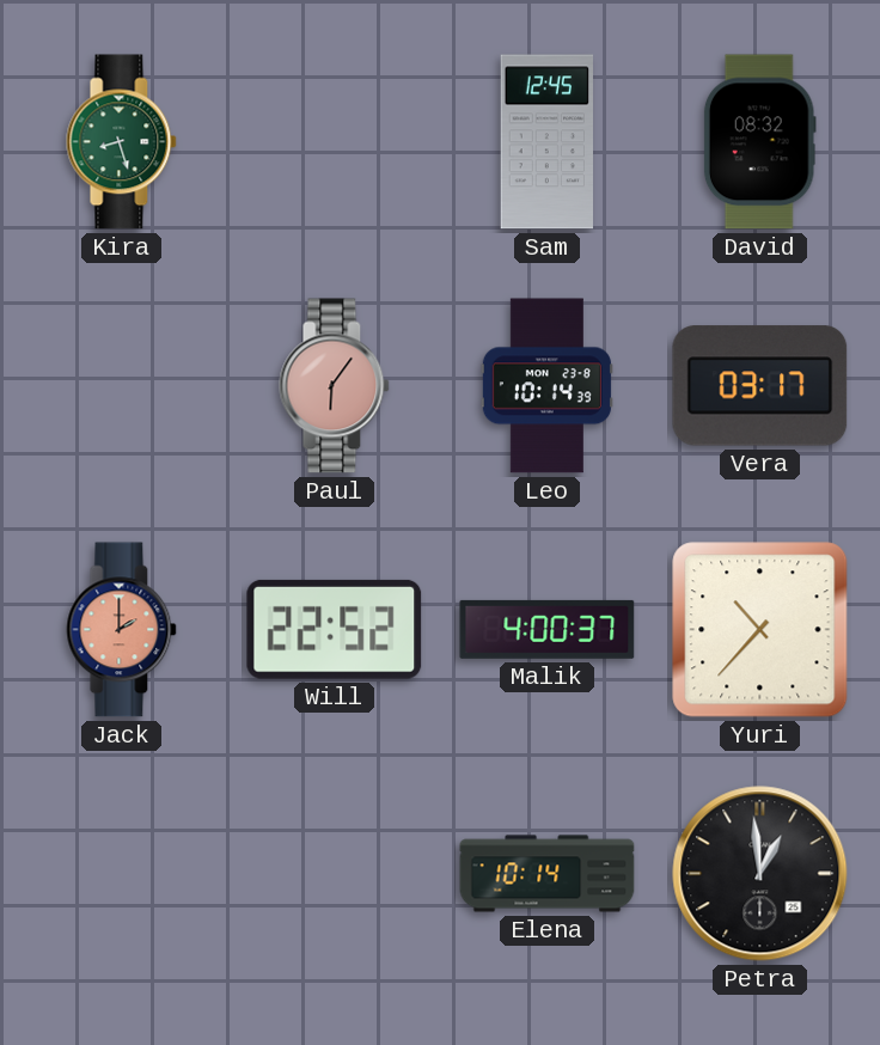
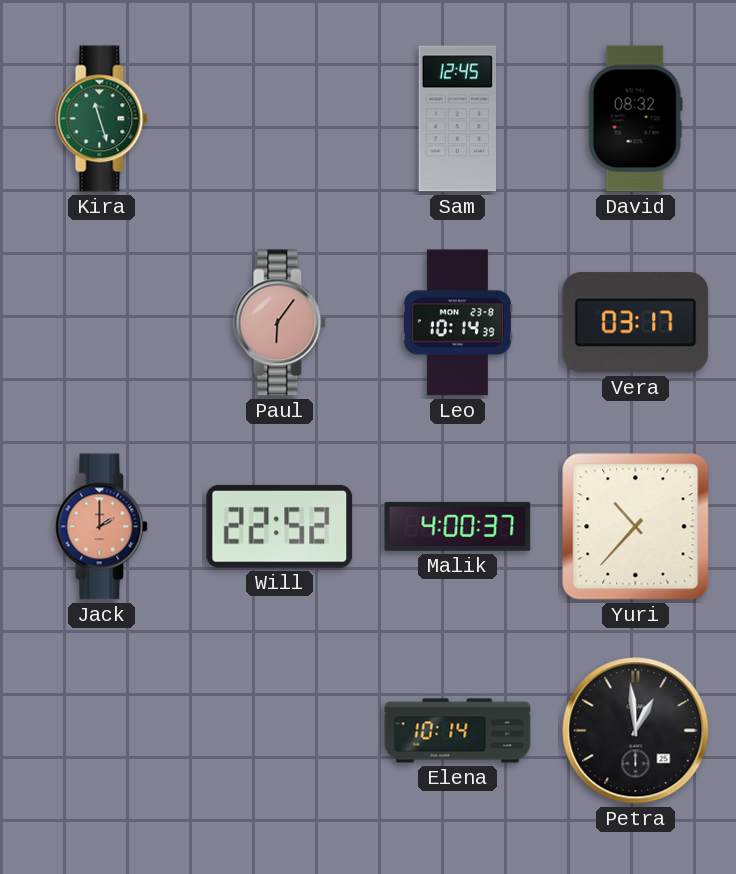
Kira: 8:27 -> 11:27 (102, 119)
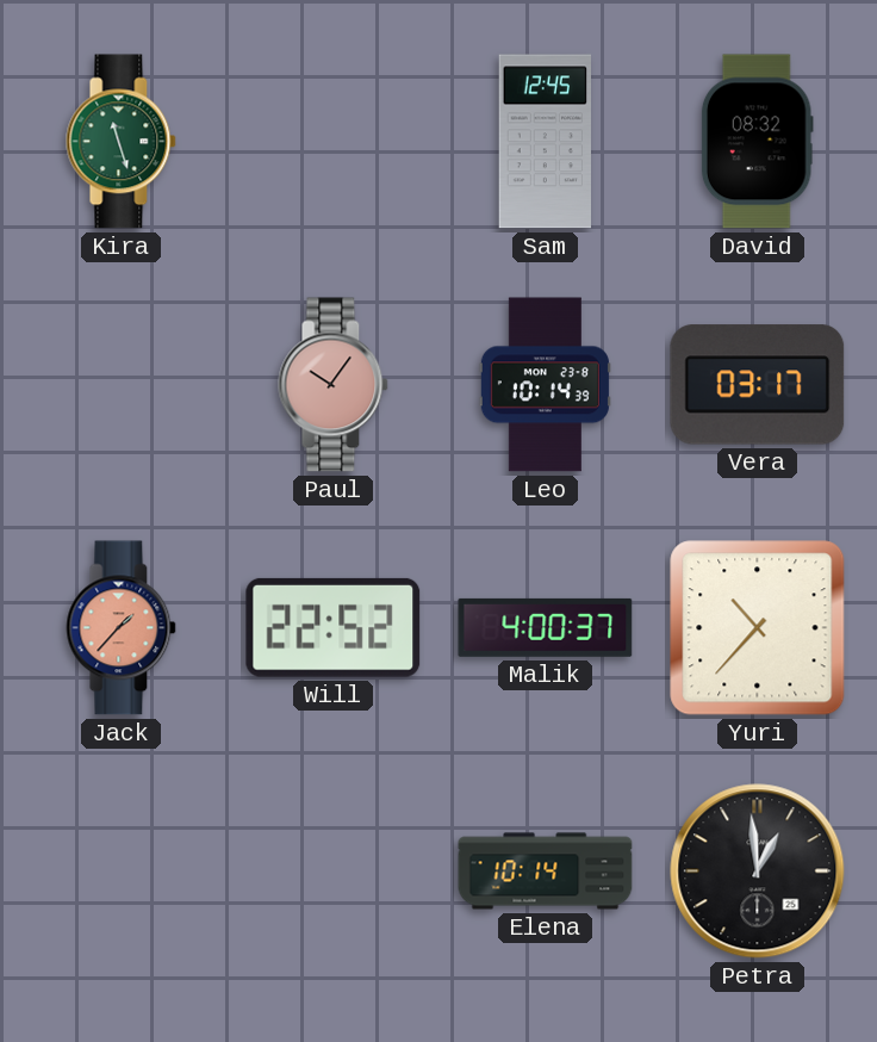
Paul: 6:06 -> 10:06 (334, 385)
Jack: 2:00 -> 1:37 (122, 628)
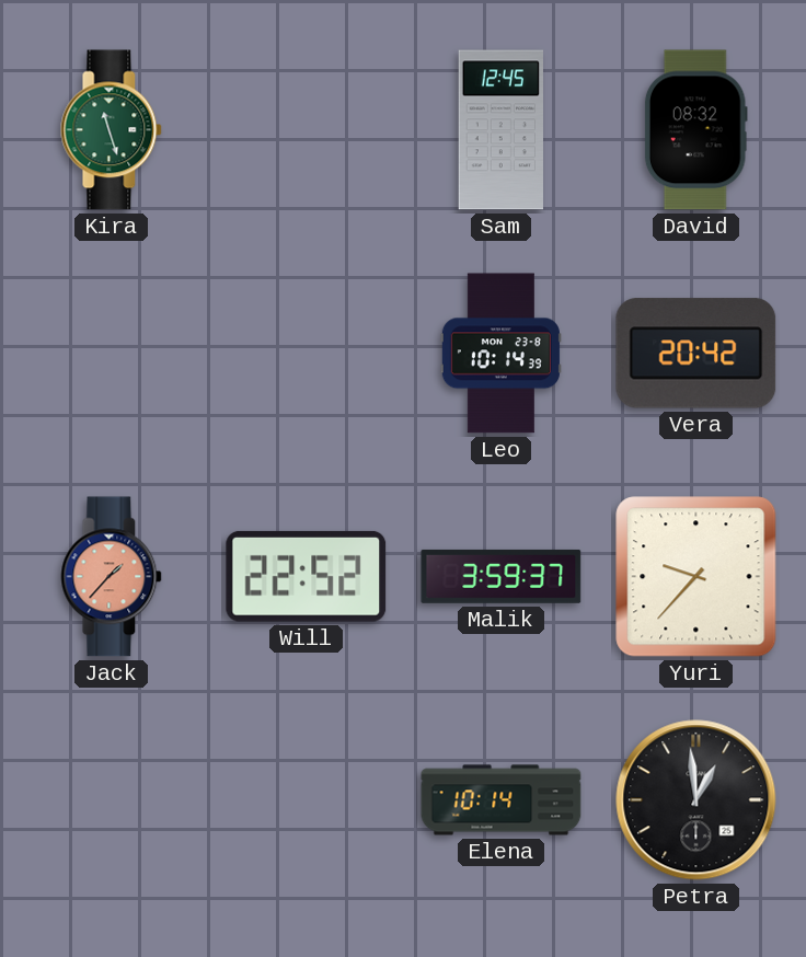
Paul: 10:06 -> none (334, 385)
Vera: 03:17 -> 20:42 (696, 354)
Malik: 4:00 -> 3:59 (502, 576)
Yuri: 10:37 -> 9:37 (696, 577)
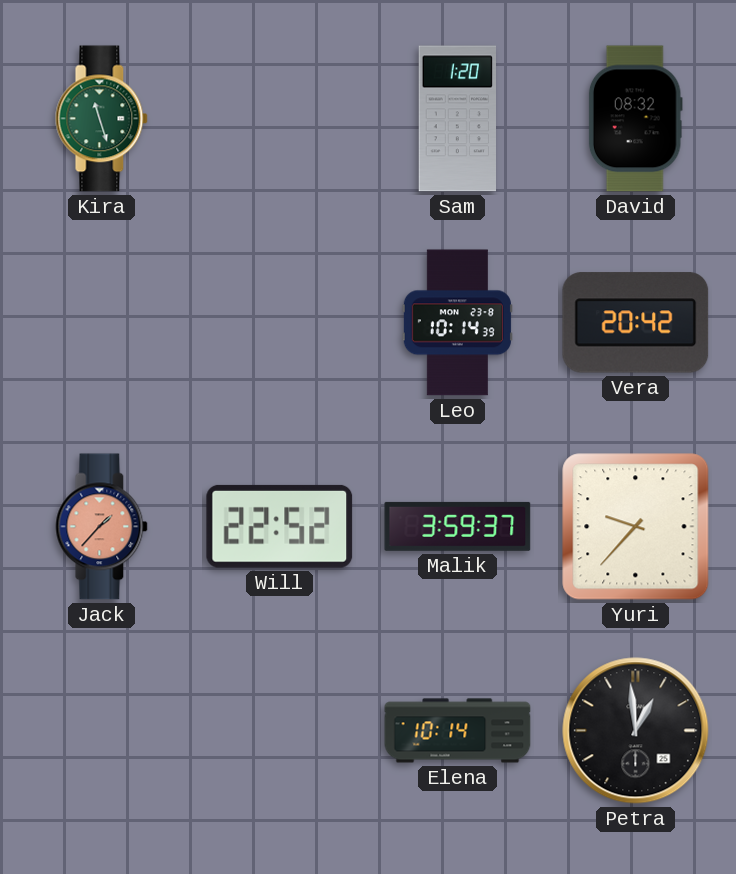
Sam: 12:45 -> 1:20 (457, 119)
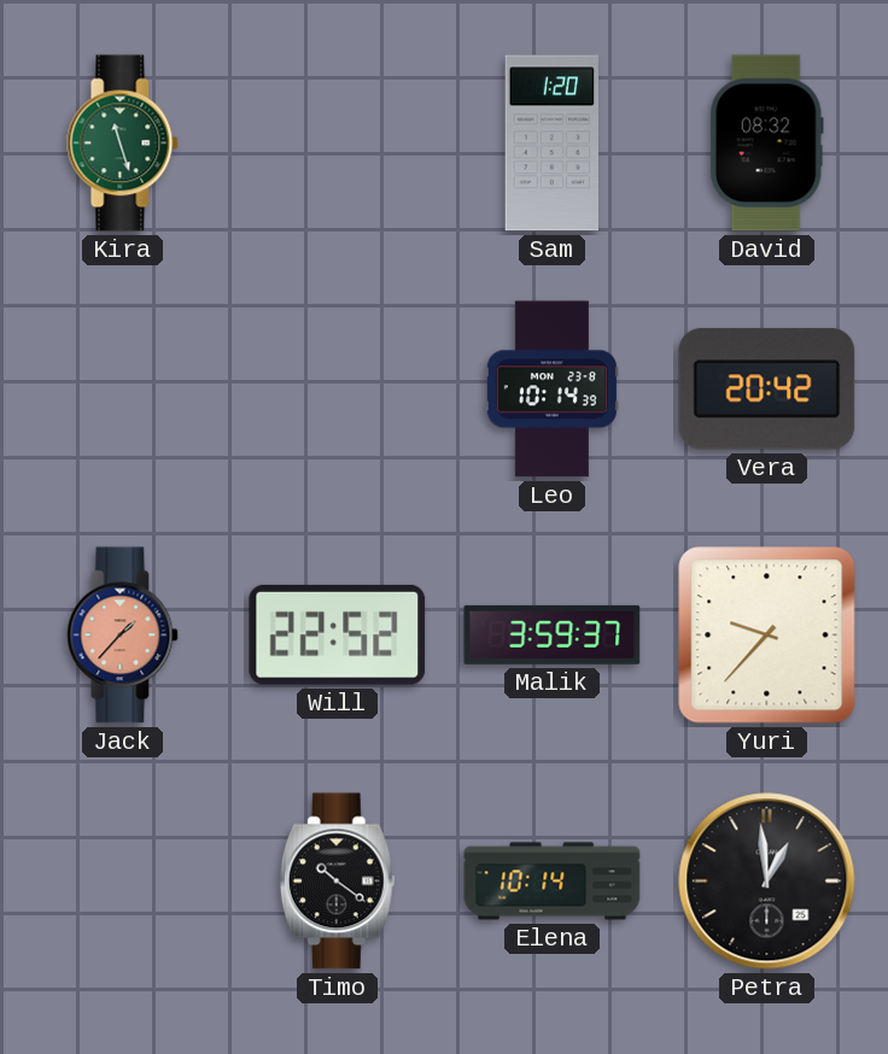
Timo: none -> 10:21 (337, 882)
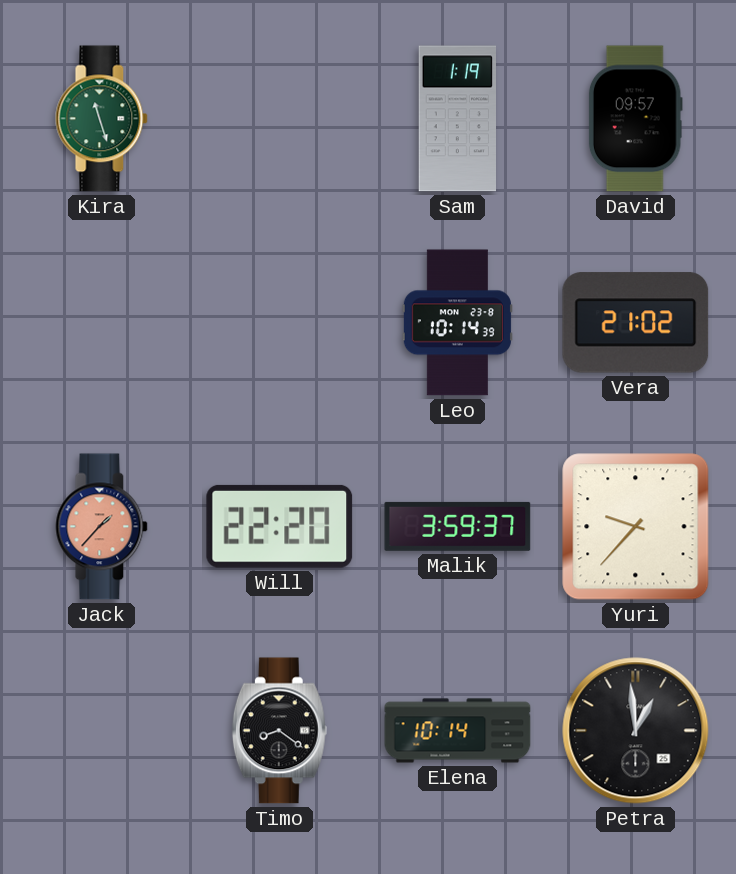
Sam: 1:20 -> 1:19 (457, 119)
David: 08:32 -> 09:57 (635, 119)
Vera: 20:42 -> 21:02 (636, 323)
Will: 22:52 -> 22:20 (280, 526)
Timo: 10:21 -> 8:21 (279, 731)
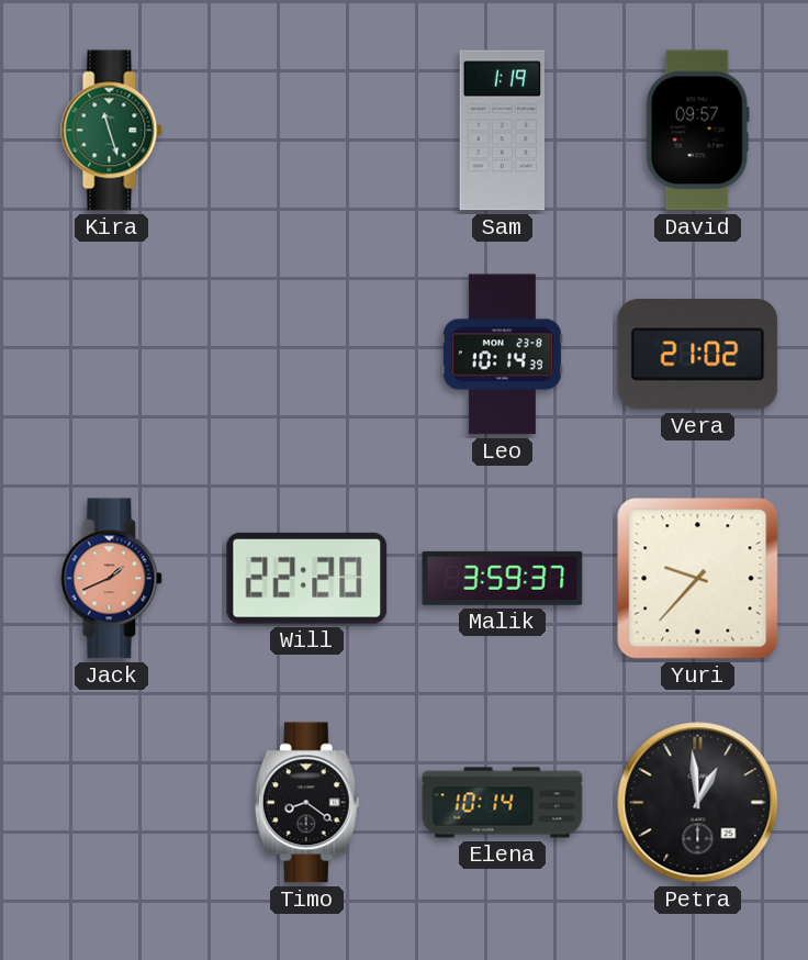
Jack: 1:37 -> 1:41 (112, 579)
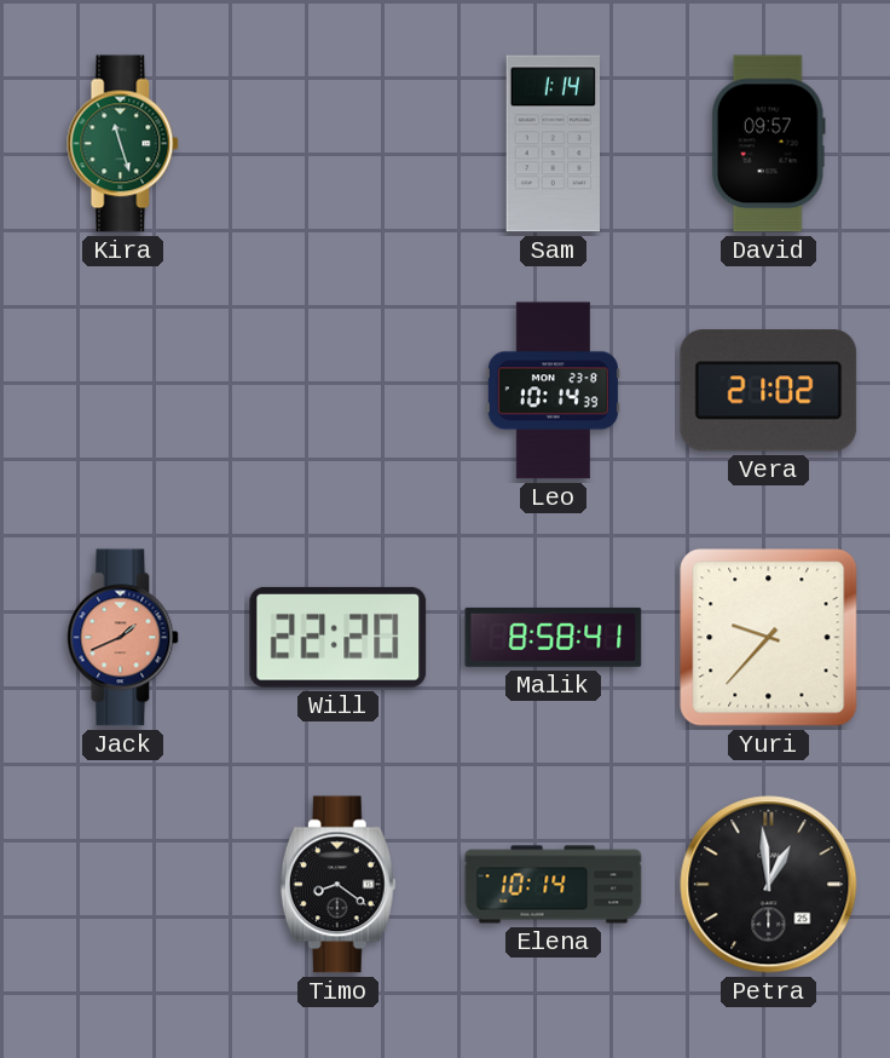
Sam: 1:19 -> 1:14 (553, 144)
Malik: 3:59 -> 8:58 (554, 637)
